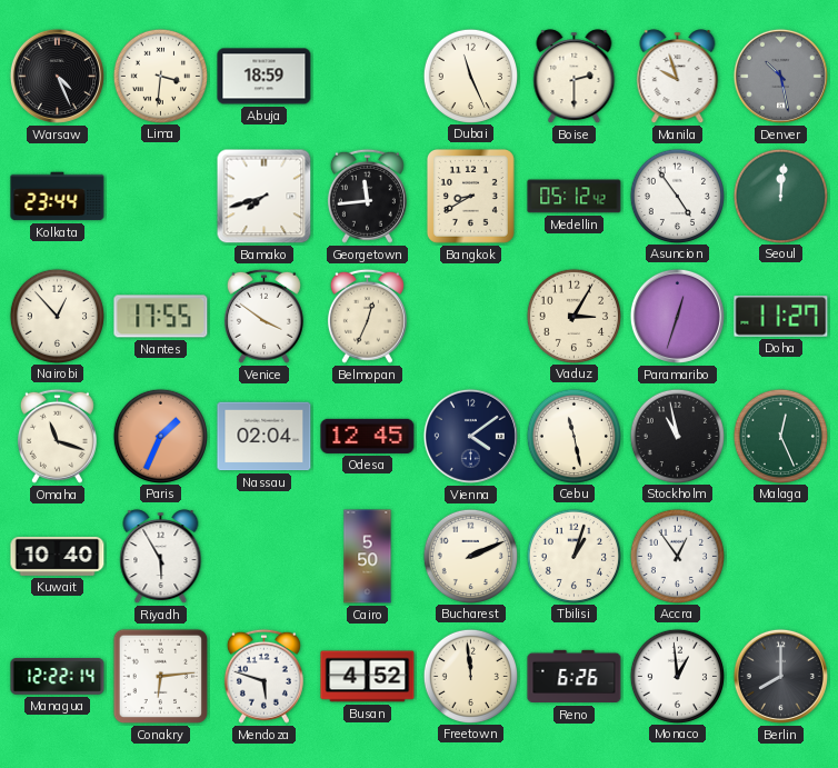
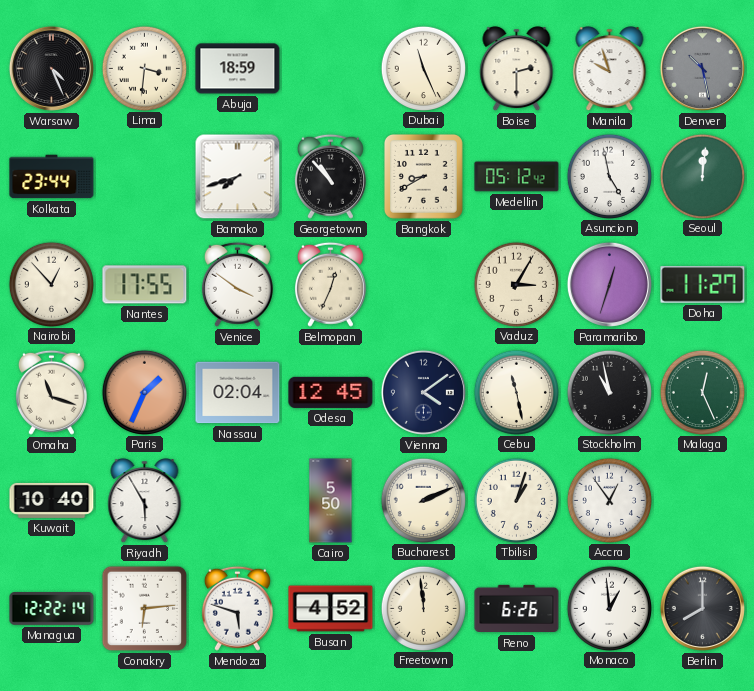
Georgetown: 11:44 -> 10:53 (330, 176)
Asuncion: 4:54 -> 4:58 (609, 176)
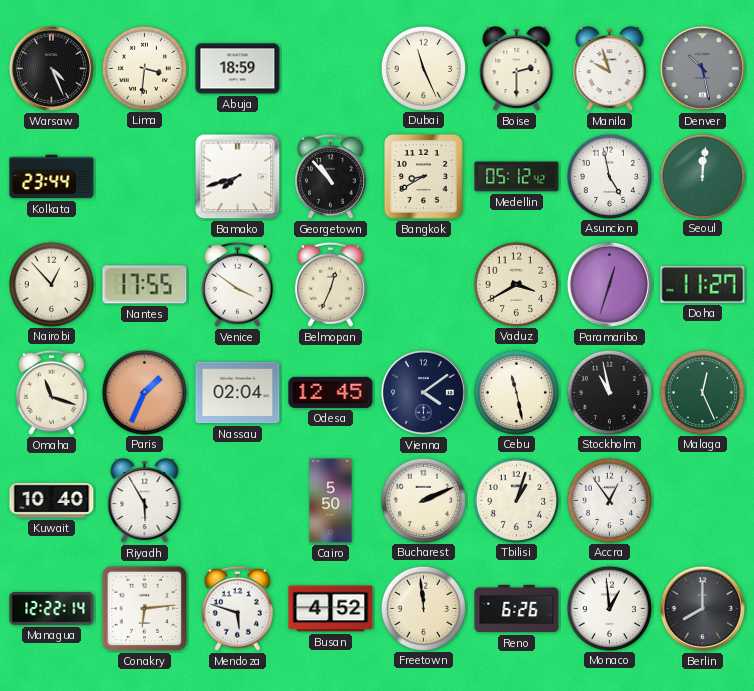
Vaduz: 3:05 -> 3:40 (516, 284)
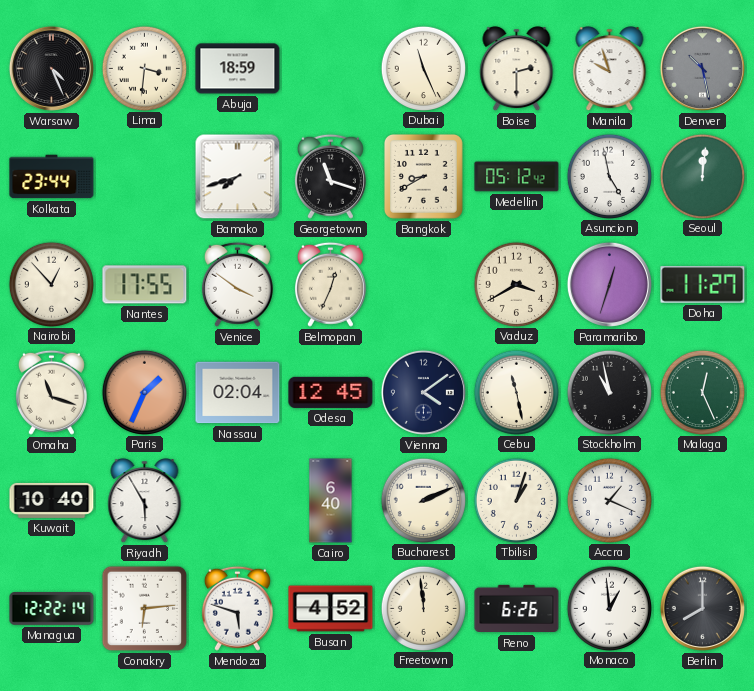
Georgetown: 10:53 -> 11:18 (330, 176)
Cairo: 5:50 -> 6:40 (331, 501)
Accra: 12:54 -> 1:19 (609, 500)
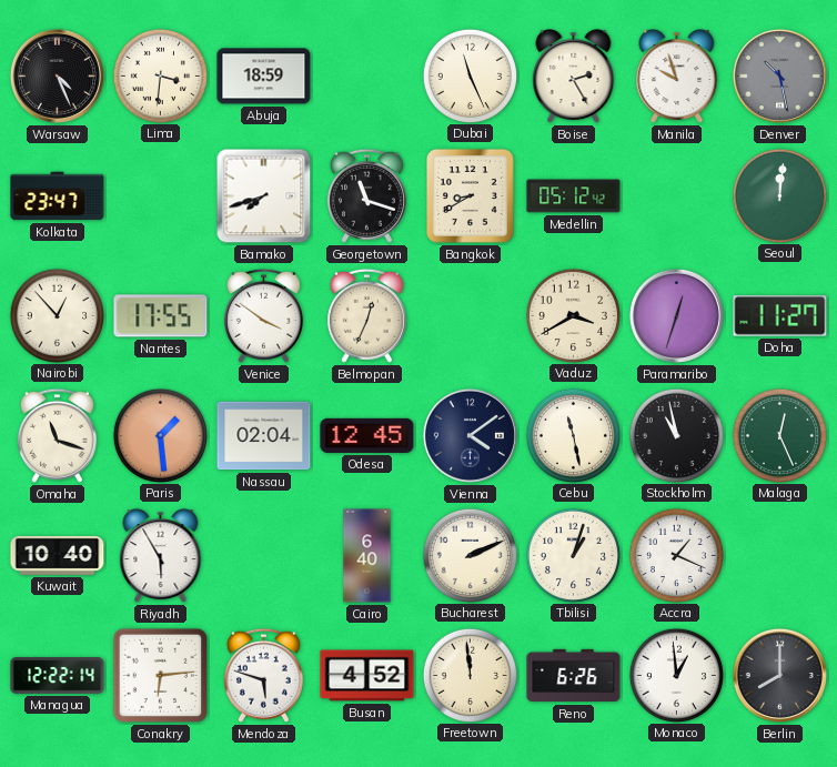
Boise: 2:30 -> 2:25 (574, 77)
Kolkata: 23:44 -> 23:47 (58, 196)
Asuncion: 4:58 -> none (609, 176)
Paris: 1:34 -> 1:29 (160, 435)
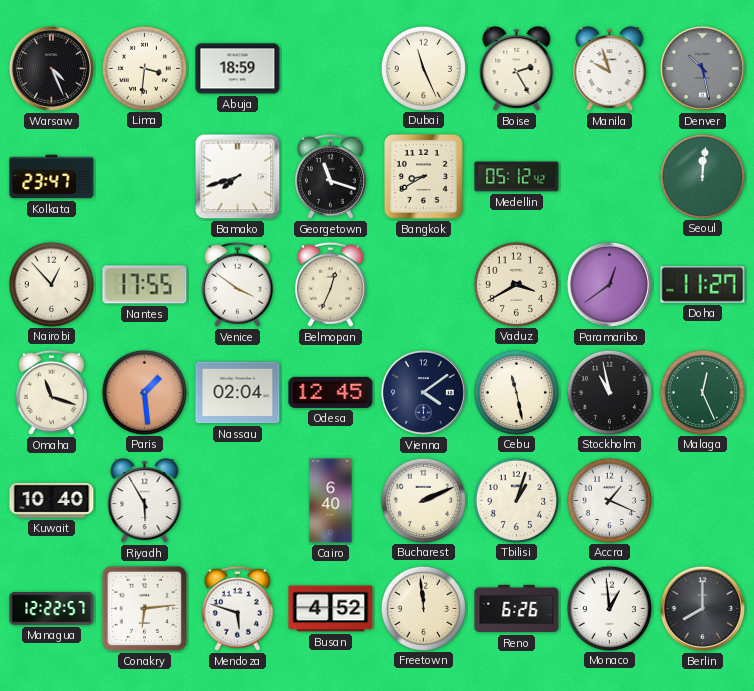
Paramaribo: 12:33 -> 12:39 (609, 284)
Managua: 12:22:14 -> 12:22:57 (52, 609)
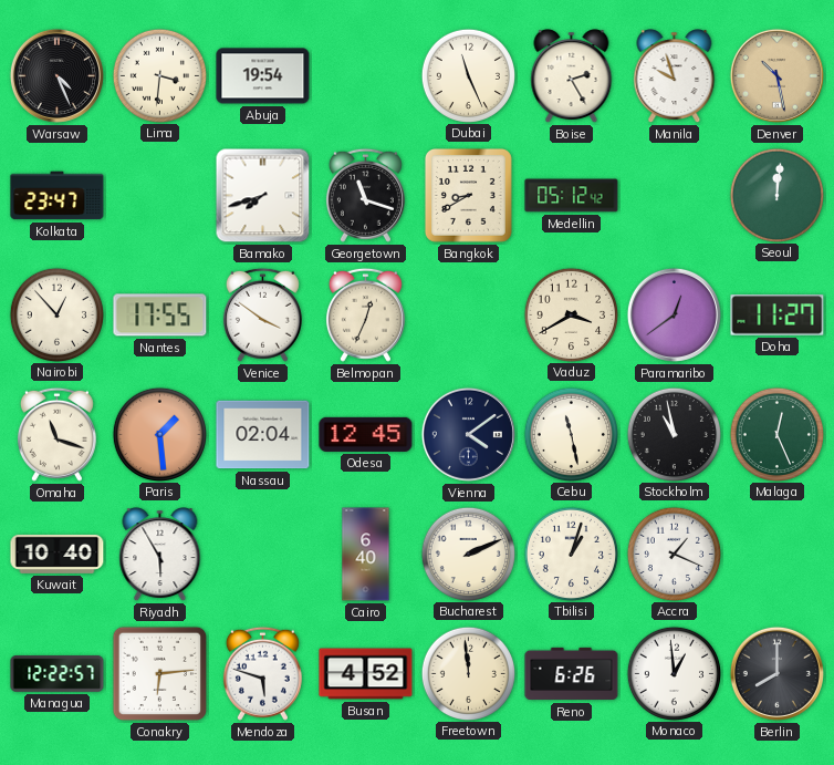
Abuja: 18:59 -> 19:54 (263, 76)
Denver dial: grey -> champagne (776, 75)
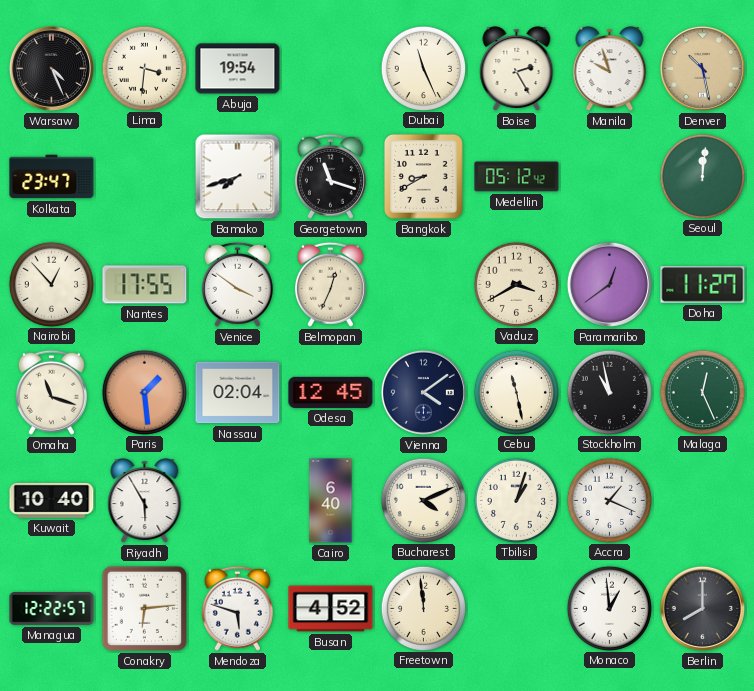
Bucharest: 2:11 -> 4:11 (423, 500)
Reno: 6:26 -> none (572, 674)
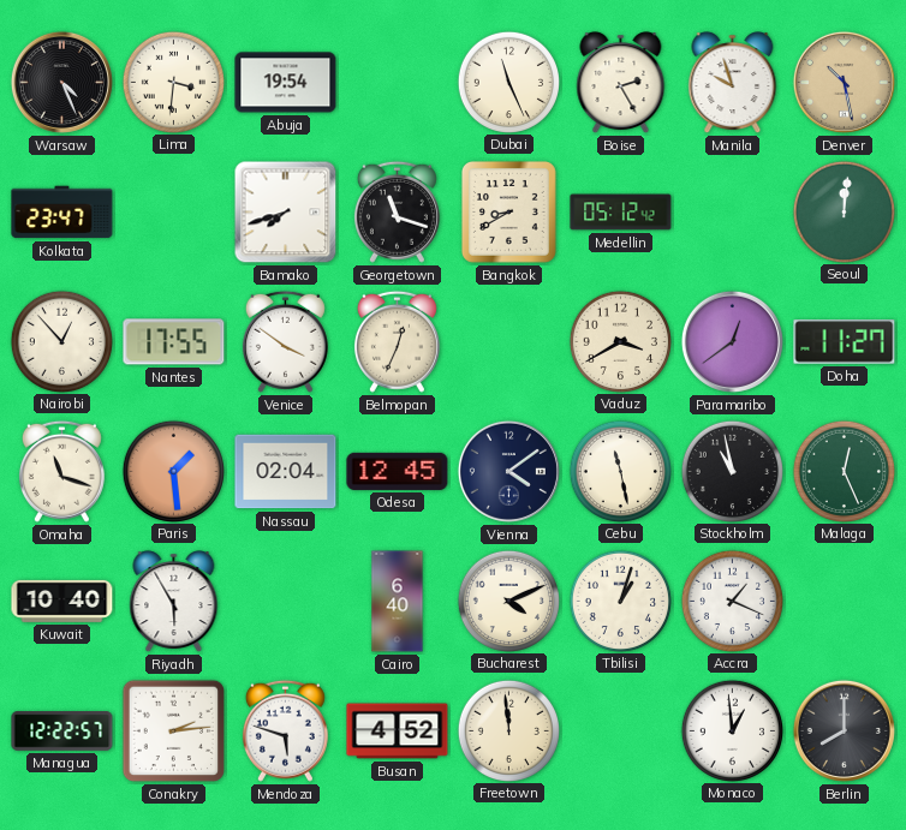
Conakry: 6:14 -> 2:14 (174, 732)
